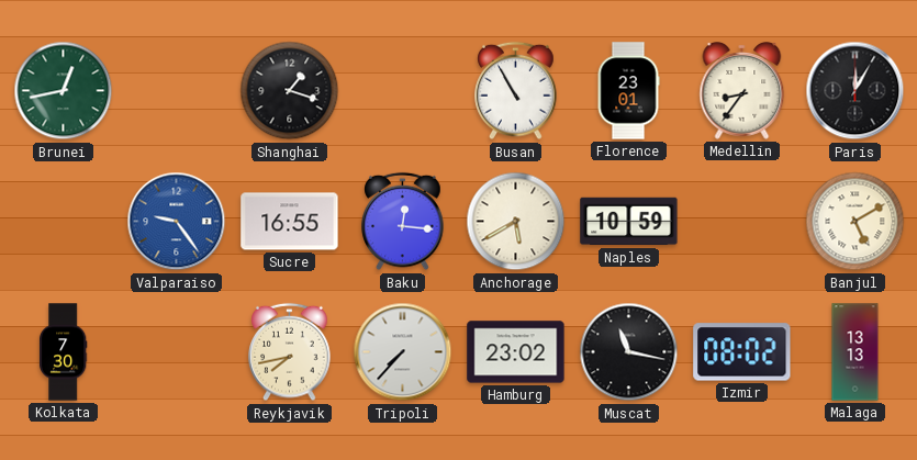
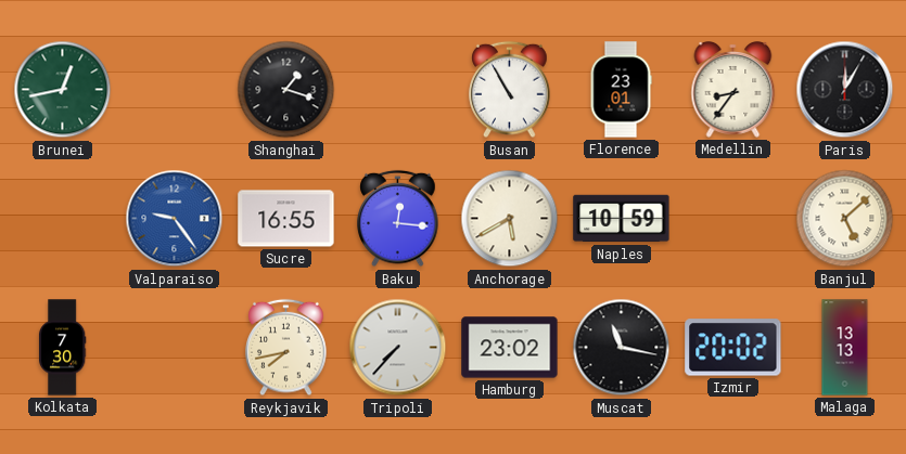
Banjul: 5:10 -> 5:08 (845, 219)
Izmir: 08:02 -> 20:02 (733, 348)
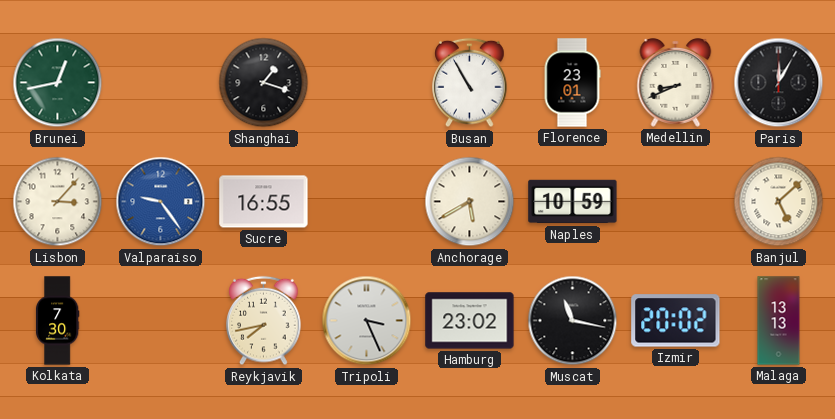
Medellin: 8:36 -> 8:41 (676, 83)
Lisbon: none -> 3:07 (58, 202)
Baku: 12:16 -> none (398, 219)
Tripoli: 7:37 -> 3:26 (367, 321)
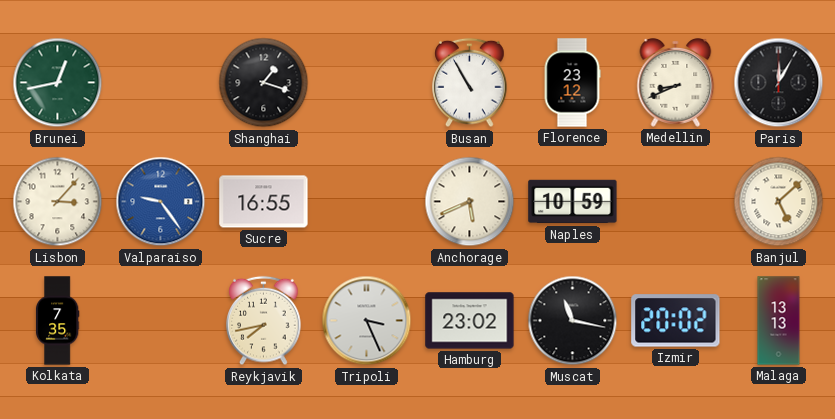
Florence: 23:01 -> 23:12 (572, 83)
Anchorage: 5:40 -> 5:41 (470, 202)
Kolkata: 7:30 -> 7:35 (57, 321)
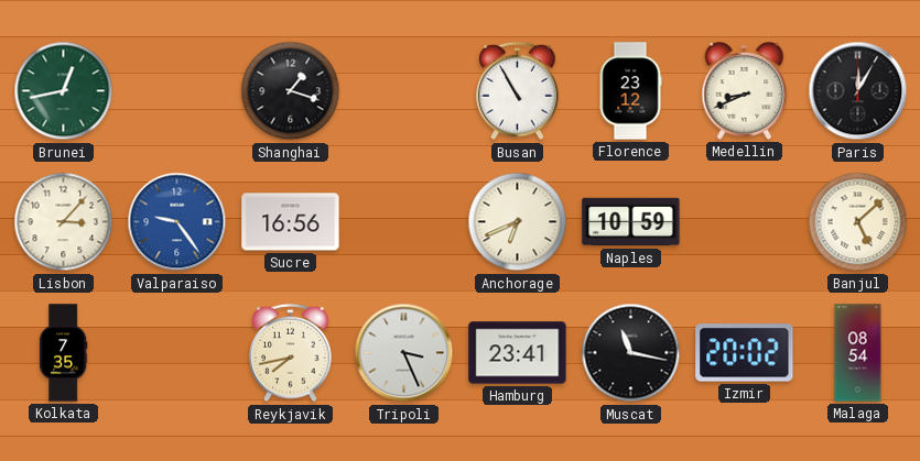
Sucre: 16:55 -> 16:56 (291, 222)
Anchorage: 5:41 -> 6:41 (518, 222)
Hamburg: 23:02 -> 23:41 (518, 353)
Malaga: 13:13 -> 08:54 (858, 353)
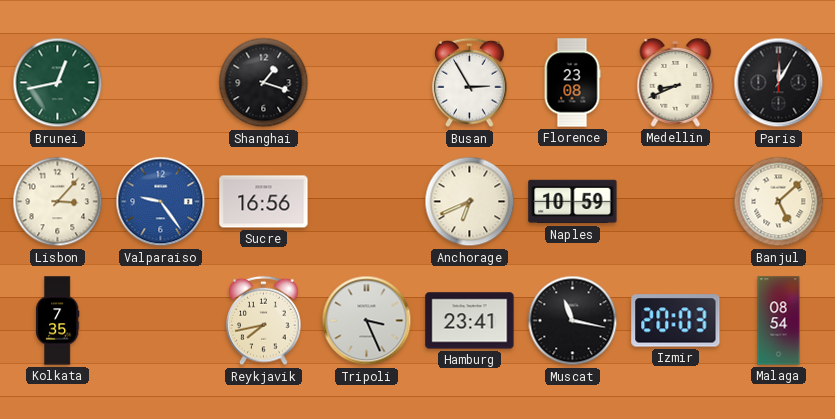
Busan: 10:55 -> 2:55 (470, 83)
Florence: 23:12 -> 23:08 (572, 83)
Izmir: 20:02 -> 20:03 (676, 321)
